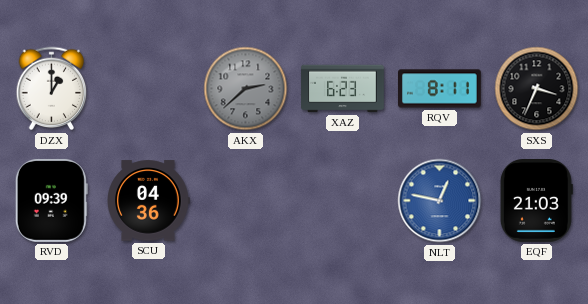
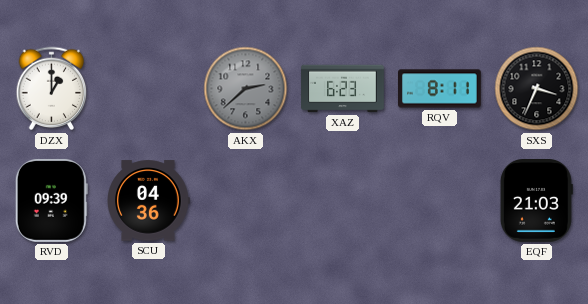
NLT: 12:47 -> none (440, 201)
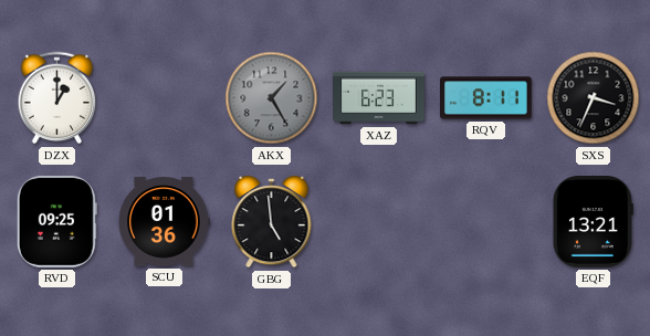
AKX: 2:38 -> 1:25 (272, 98)
RVD: 09:39 -> 09:25 (56, 221)
SCU: 04:36 -> 01:36 (164, 222)
GBG: none -> 4:59 (272, 222)
EQF: 21:03 -> 13:21 (593, 222)
